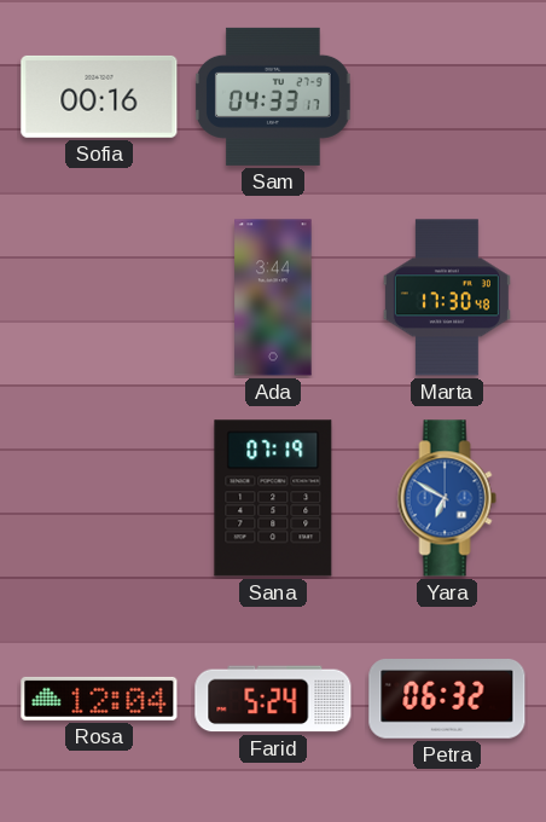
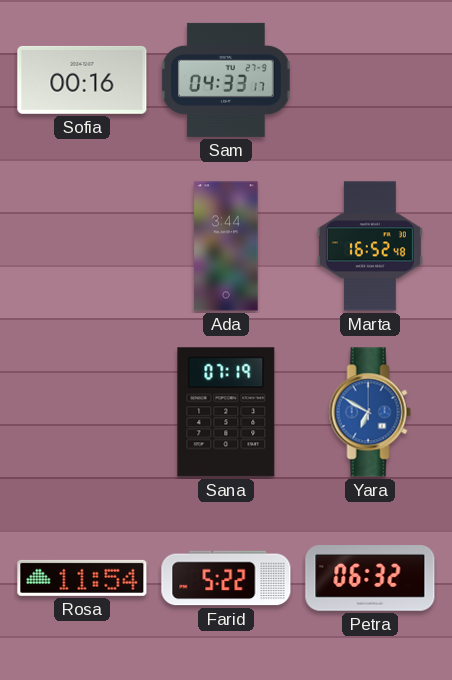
Marta: 17:30 -> 16:52 (370, 246)
Rosa: 12:04 -> 11:54 (82, 578)
Farid: 5:24 -> 5:22 (226, 578)
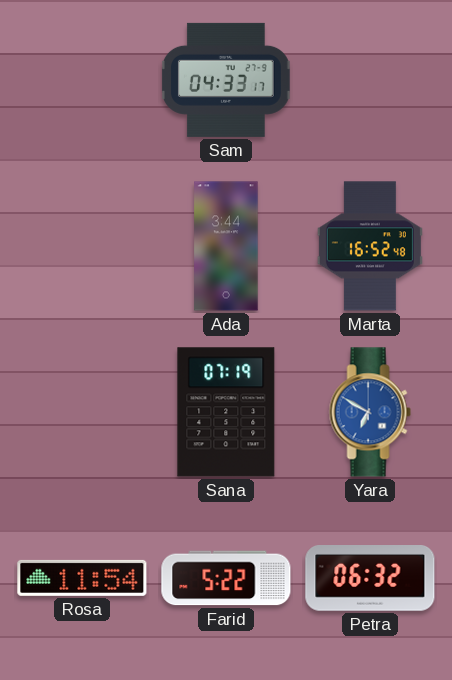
Sofia: 00:16 -> none (82, 80)
